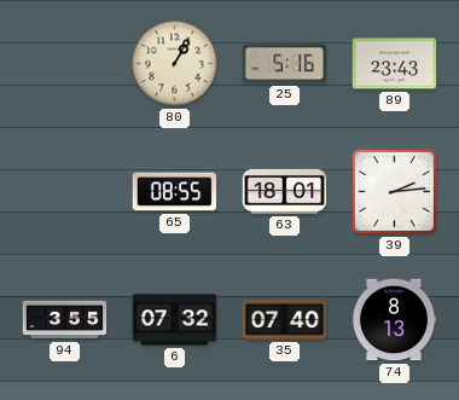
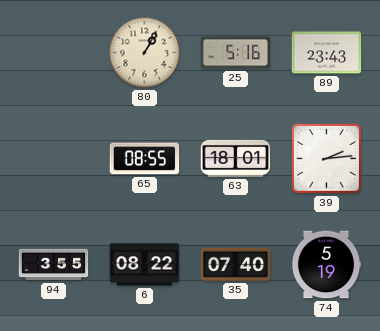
6: 07:32 -> 08:22 (145, 265)
74: 8:13 -> 5:19 (326, 265)
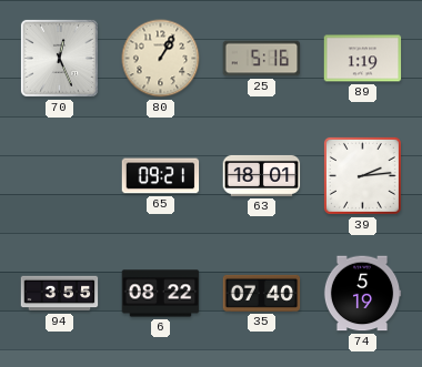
70: none -> 12:26 (59, 58)
89: 23:43 -> 1:19 (363, 59)
65: 08:55 -> 09:21 (161, 176)
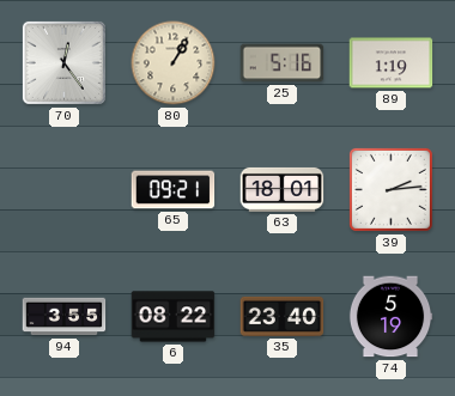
70: 12:26 -> 12:24 (63, 62)
35: 07:40 -> 23:40 (283, 316)
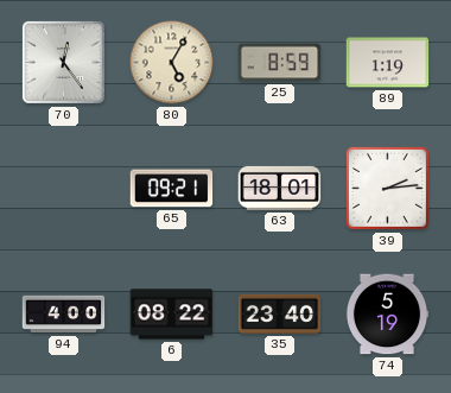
80: 1:05 -> 5:05 (172, 63)
25: 5:16 -> 8:59 (280, 63)
94: 3:55 -> 4:00 (64, 315)
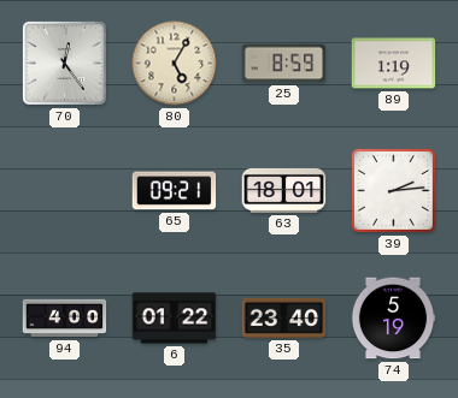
6: 08:22 -> 01:22 (175, 319)
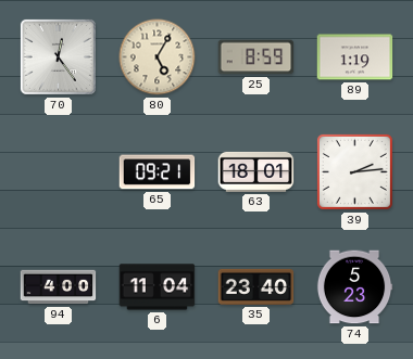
6: 01:22 -> 11:04 (158, 287)
74: 5:19 -> 5:23 (354, 287)
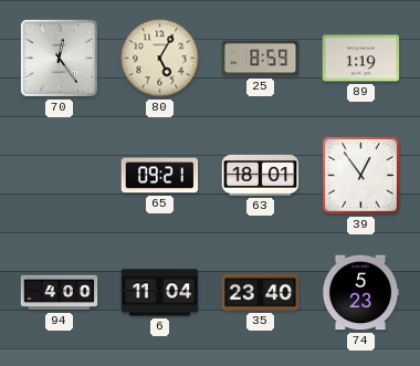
39: 2:14 -> 12:54 (360, 175)
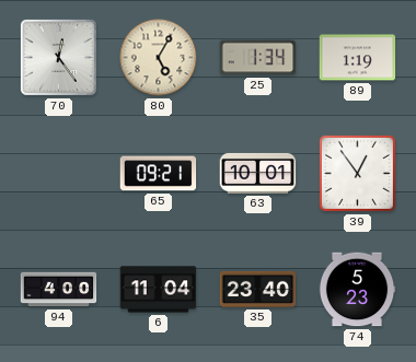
25: 8:59 -> 1:34 (258, 58)
63: 18:01 -> 10:01 (258, 173)
